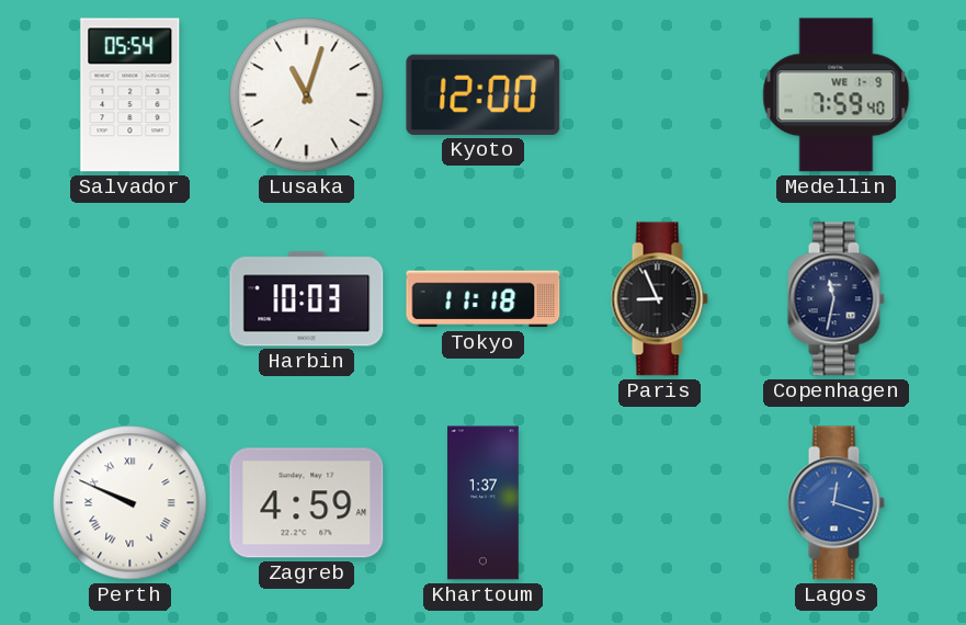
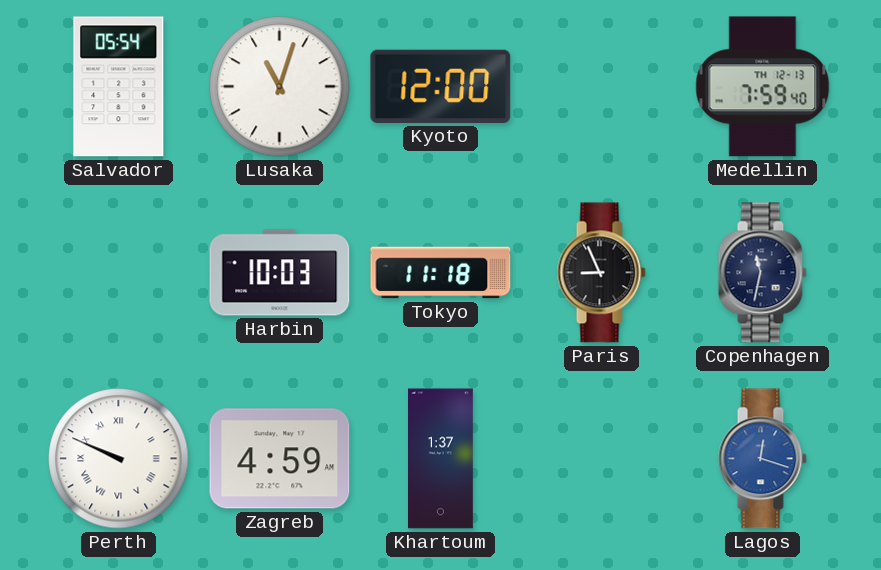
Medellin date: WE 1-9 -> TH 12-13 (763, 87)
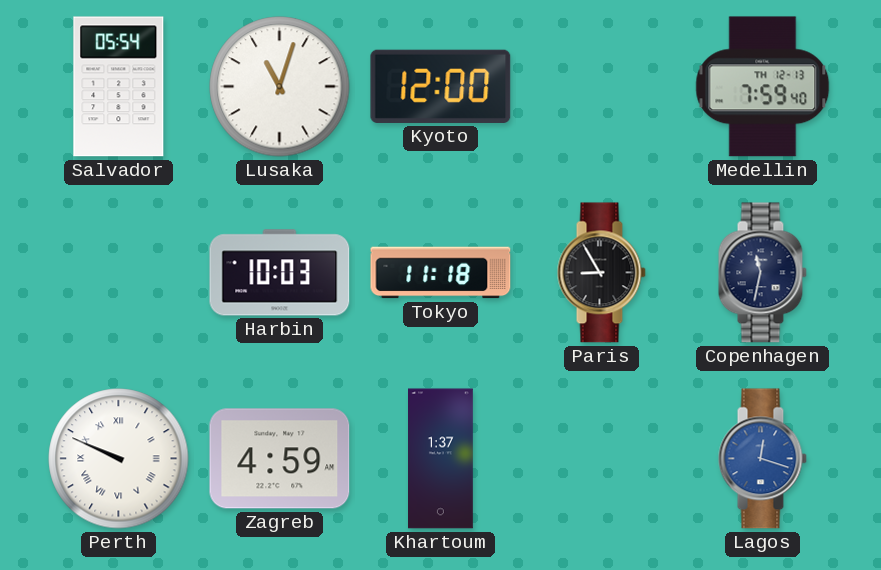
Paris: 8:56 -> 8:55 (601, 273)
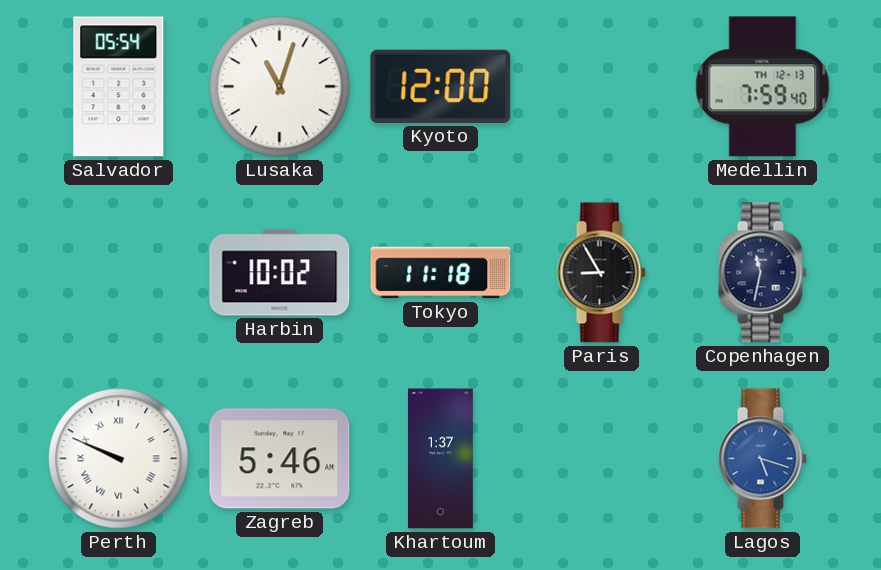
Harbin: 10:03 -> 10:02 (280, 273)
Zagreb: 4:59 -> 5:46 (280, 459)
Lagos: 12:18 -> 5:18 (762, 459)
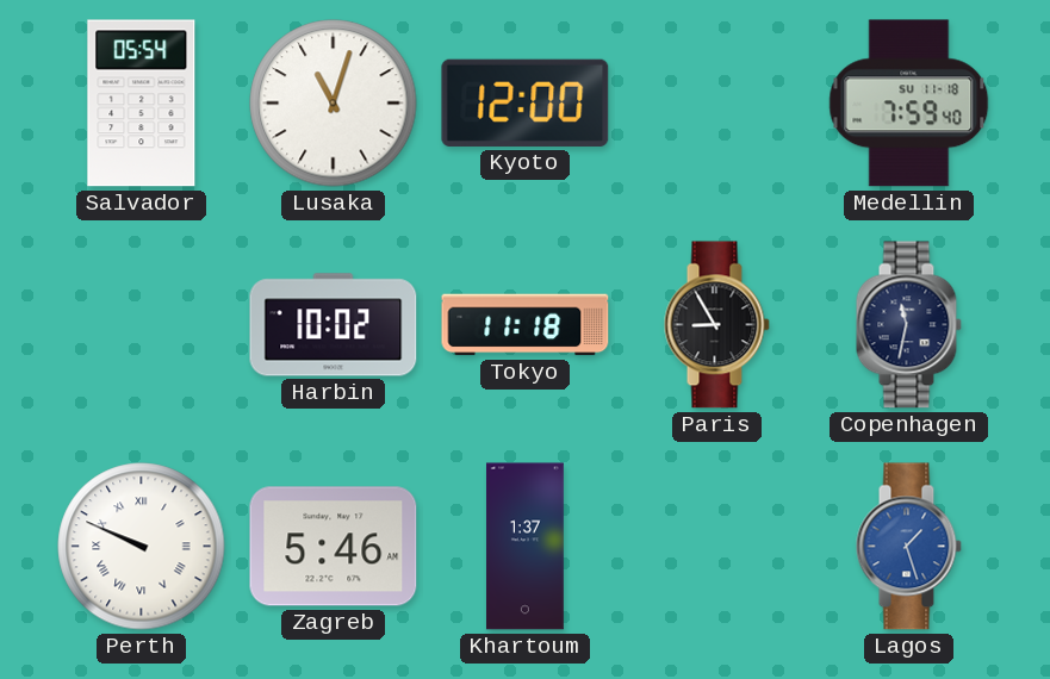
Medellin date: TH 12-13 -> SU 11-18 (909, 104)
Lagos: 5:18 -> 1:27 (908, 547)
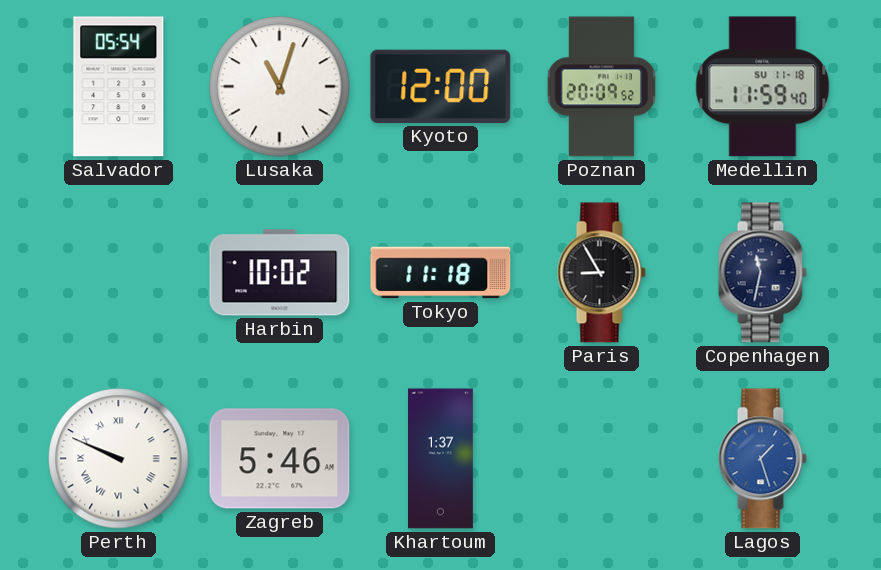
Poznan: none -> 20:09 (601, 87)
Medellin: 7:59 -> 11:59 (763, 87)
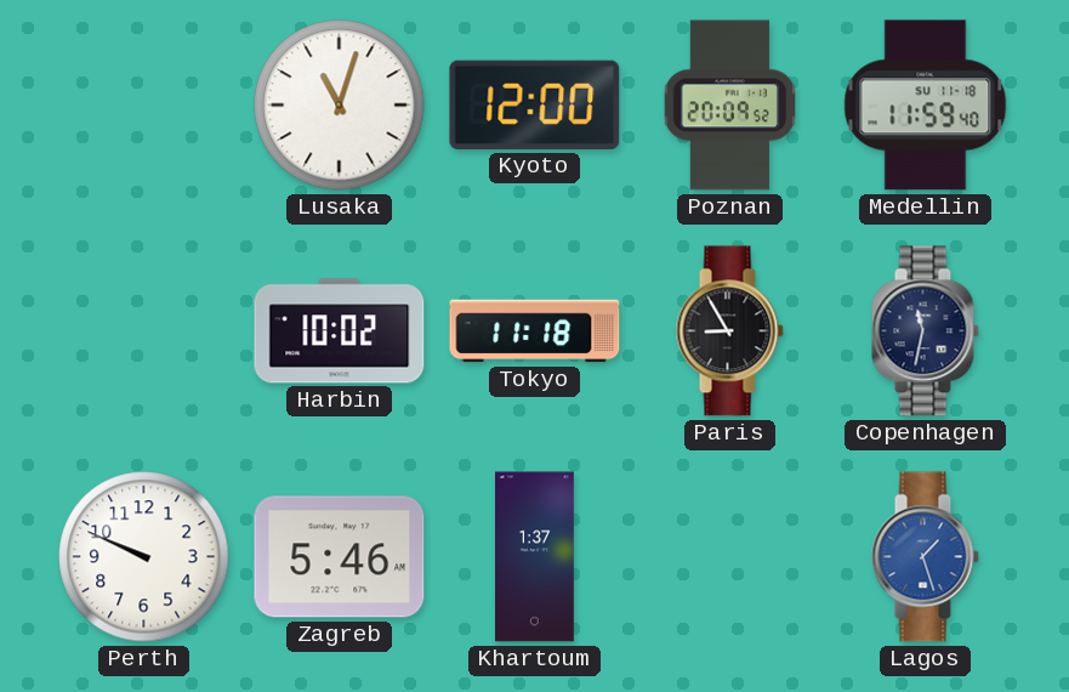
Salvador: 05:54 -> none (119, 87)
Perth numerals: Roman -> Arabic (144, 557)
